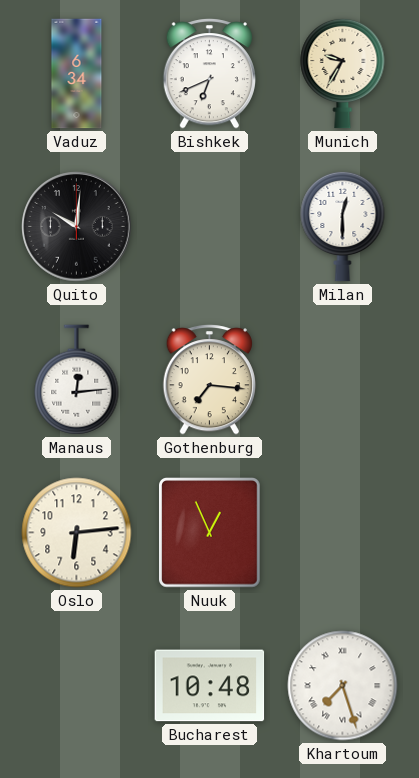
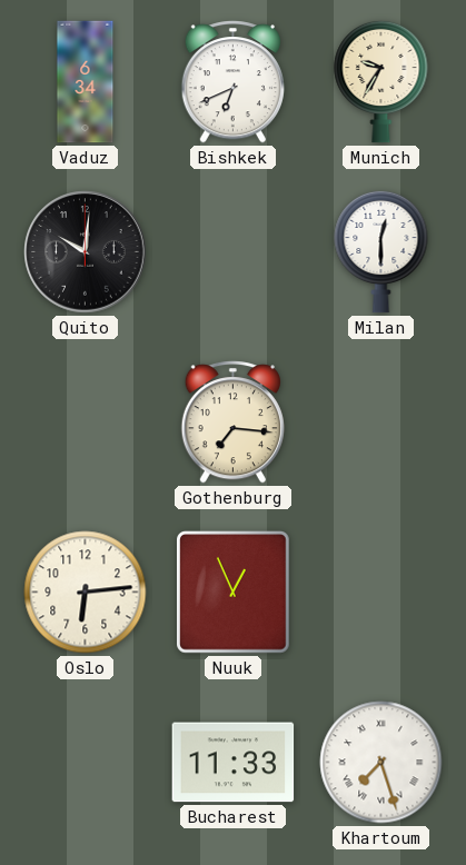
Manaus: 12:14 -> none (77, 380)
Bucharest: 10:48 -> 11:33 (234, 763)
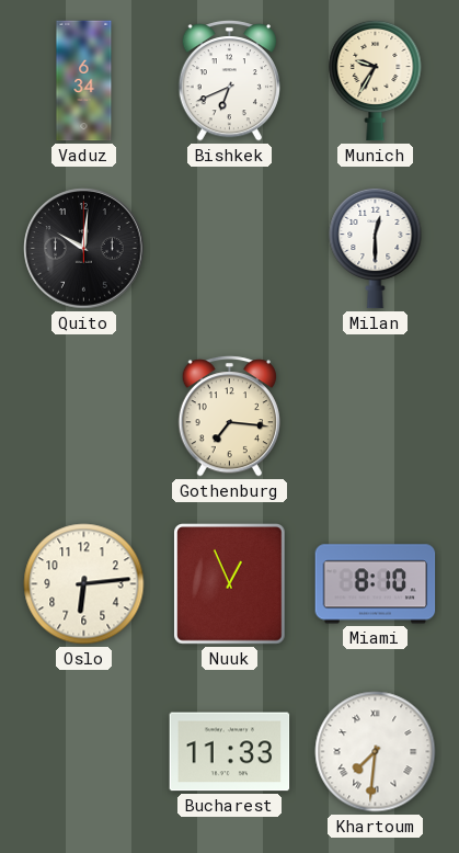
Miami: none -> 8:10 (376, 584)
Khartoum: 7:27 -> 7:31 (376, 752)
